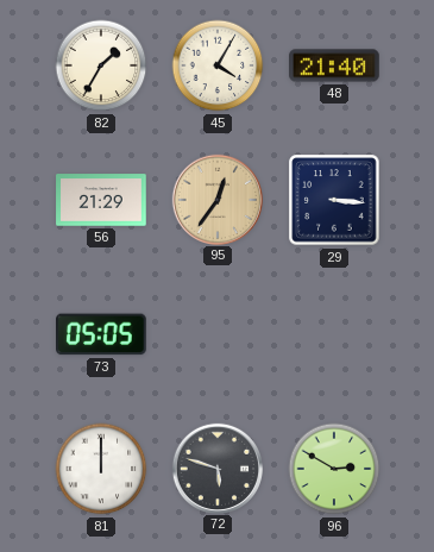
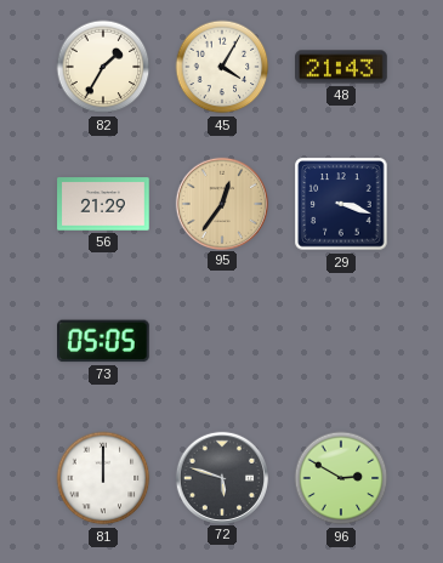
48: 21:40 -> 21:43 (341, 67)
29: 3:16 -> 3:18 (341, 204)
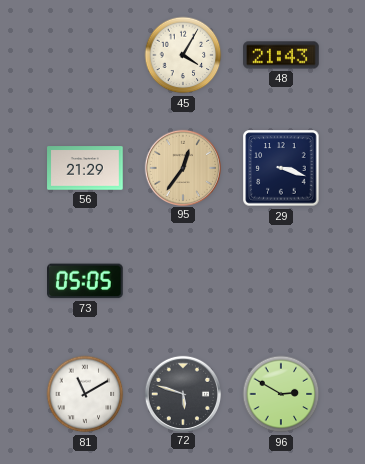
82: 1:35 -> none (103, 67)
81: 12:00 -> 11:10 (85, 394)
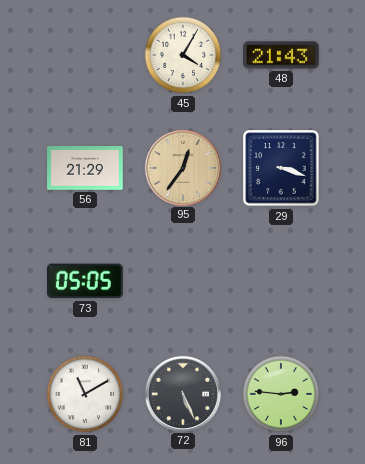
72: 5:48 -> 5:26 (182, 393)
96: 2:50 -> 2:46 (281, 394)
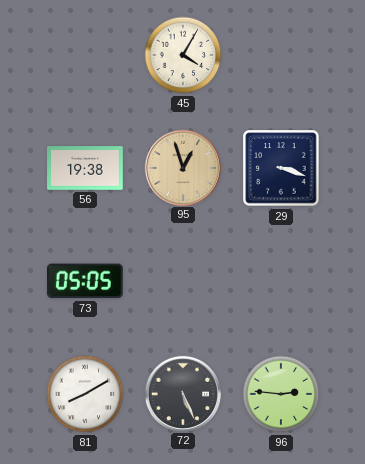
48: 21:43 -> none (281, 55)
56: 21:29 -> 19:38 (85, 168)
95: 12:36 -> 12:57 (182, 167)
81: 11:10 -> 8:10 (85, 394)
